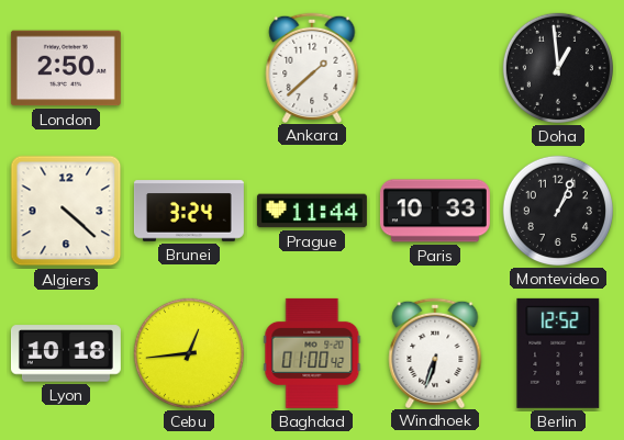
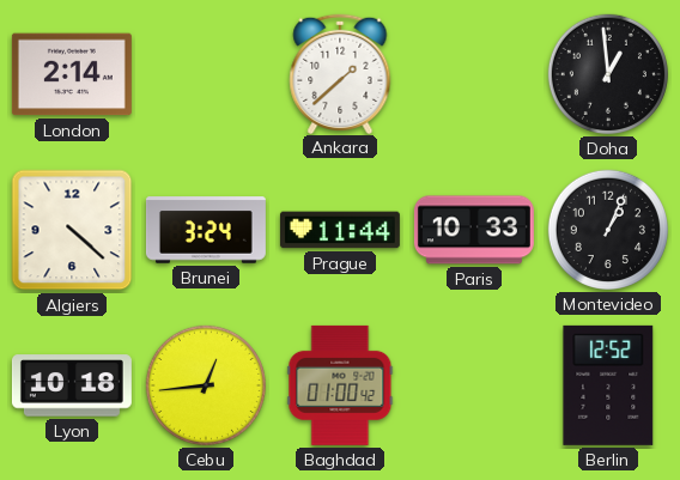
London: 2:50 -> 2:14 (72, 74)
Windhoek: 6:33 -> none (435, 352)
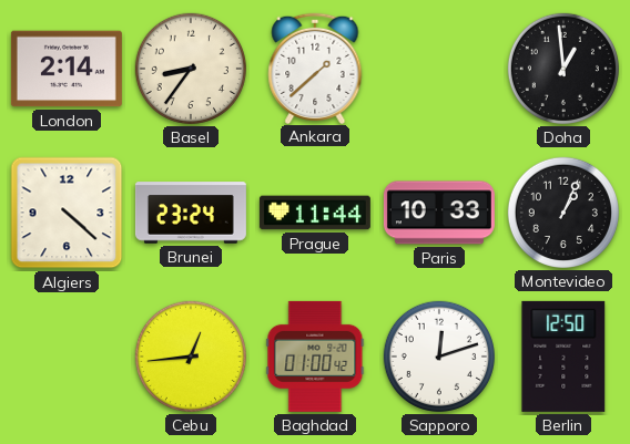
Basel: none -> 8:36 (191, 69)
Brunei: 3:24 -> 23:24 (191, 213)
Lyon: 10:18 -> none (72, 385)
Sapporo: none -> 12:12 (439, 357)
Berlin: 12:52 -> 12:50 (563, 357)
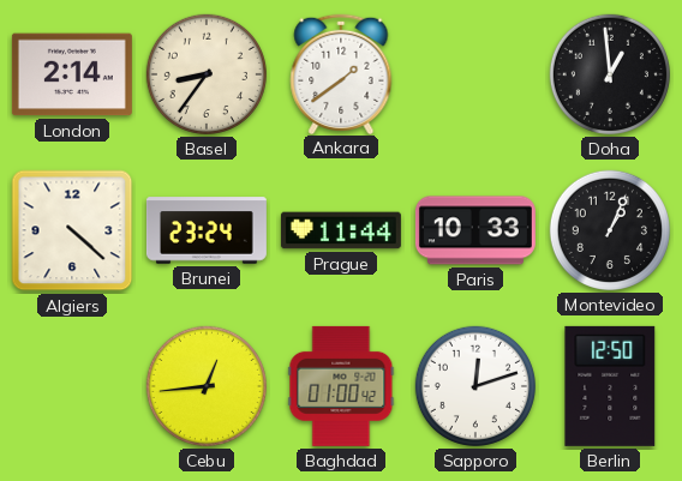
Ankara: 1:38 -> 1:39 (341, 73)
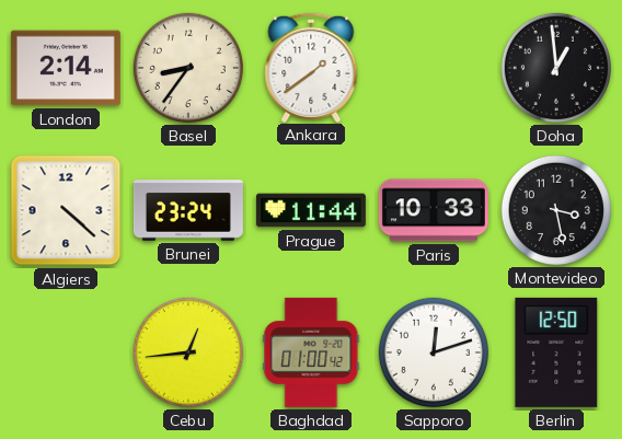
Montevideo: 1:04 -> 3:28 (556, 210)
